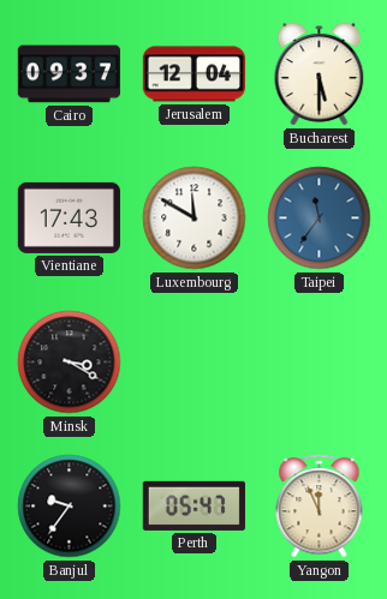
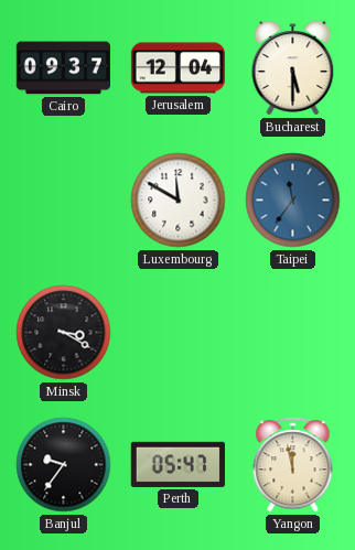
Vientiane: 17:43 -> none (69, 217)
Yangon: 11:56 -> 11:58 (293, 465)
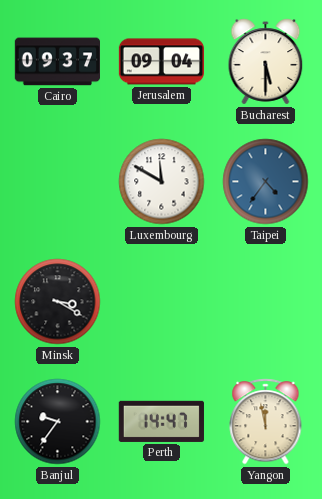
Jerusalem: 12:04 -> 09:04 (161, 62)
Taipei: 11:36 -> 4:36 (266, 182)
Perth: 05:47 -> 14:47 (161, 421)
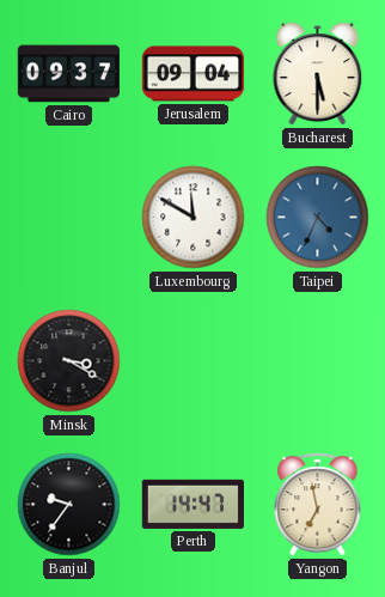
Taipei: 4:36 -> 4:34 (318, 218)
Yangon: 11:58 -> 6:58 (318, 505)
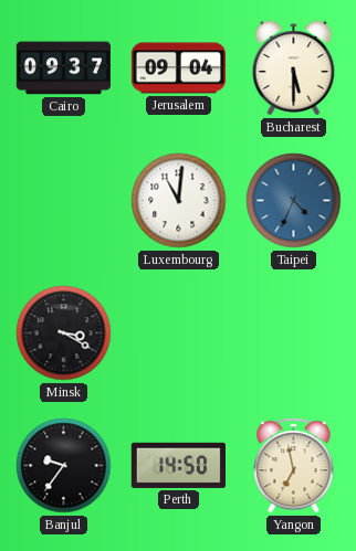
Luxembourg: 11:50 -> 11:01 (179, 201)
Perth: 14:47 -> 14:50 (178, 465)
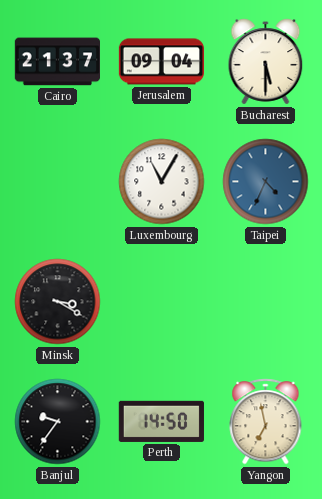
Cairo: 09:37 -> 21:37 (57, 62)
Luxembourg: 11:01 -> 11:05 (162, 182)
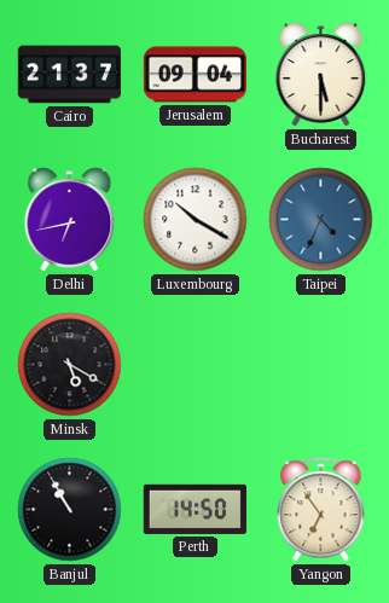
Delhi: none -> 6:43 (70, 220)
Luxembourg: 11:05 -> 10:20 (196, 220)
Minsk: 3:20 -> 5:20 (70, 365)
Banjul: 9:36 -> 10:55 (70, 510)
Yangon: 6:58 -> 6:54 (321, 510)
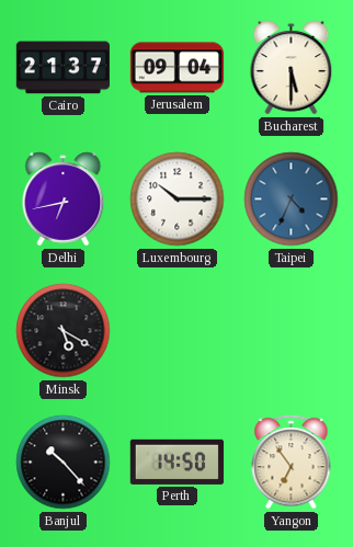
Luxembourg: 10:20 -> 10:15 (178, 200)
Banjul: 10:55 -> 10:23 (64, 463)
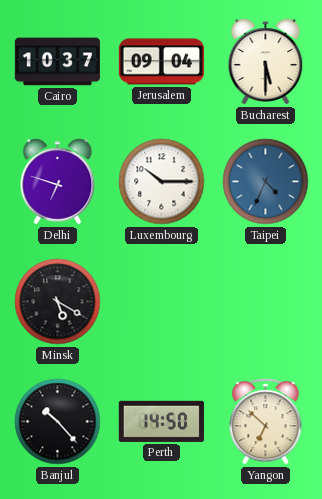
Cairo: 21:37 -> 10:37 (57, 62)
Delhi: 6:43 -> 6:48 (58, 182)
Yangon: 6:54 -> 6:52 (266, 422)
